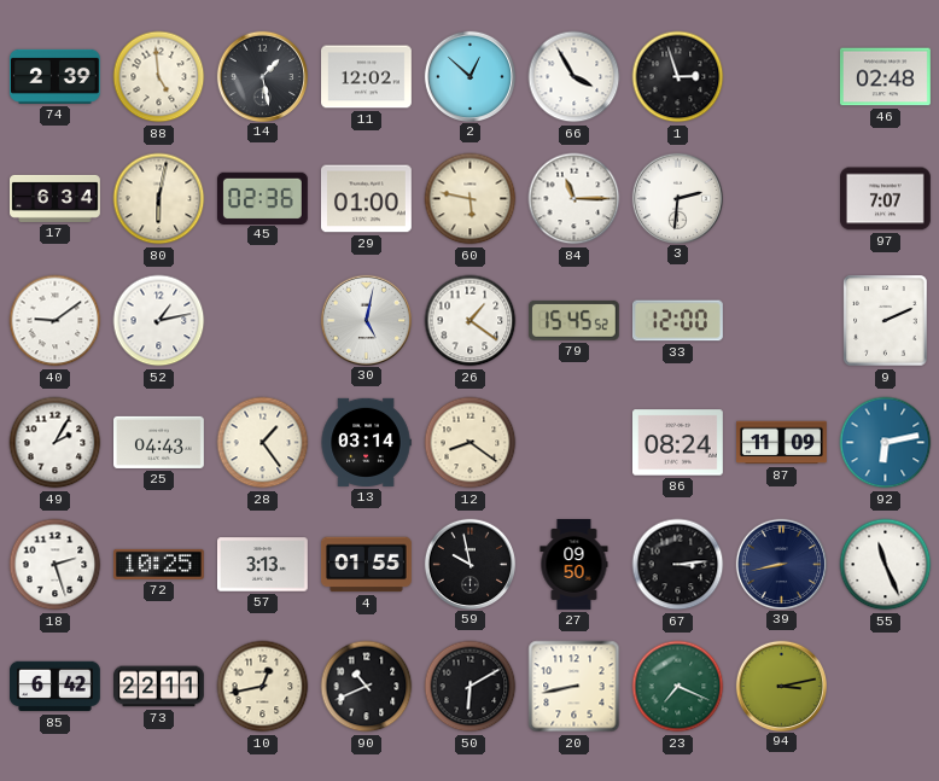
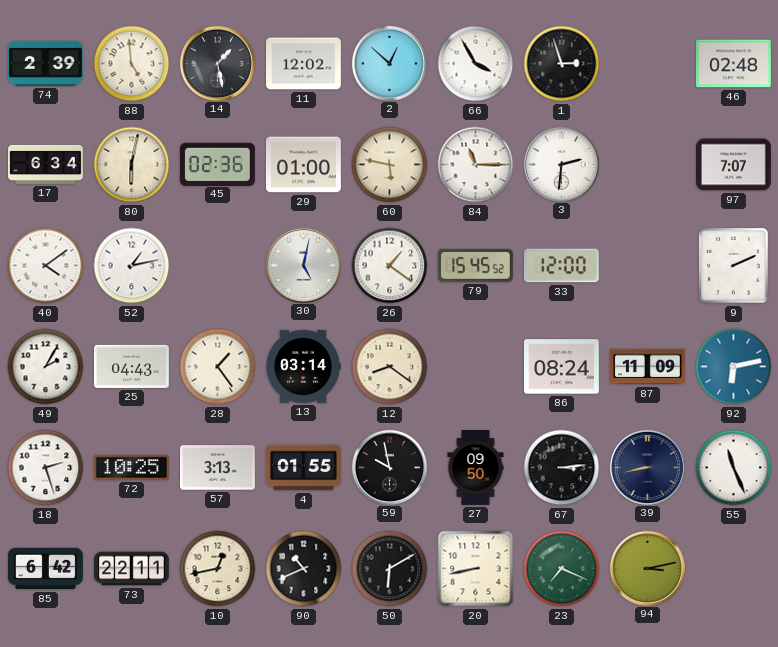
40: 9:09 -> 4:09 (46, 266)
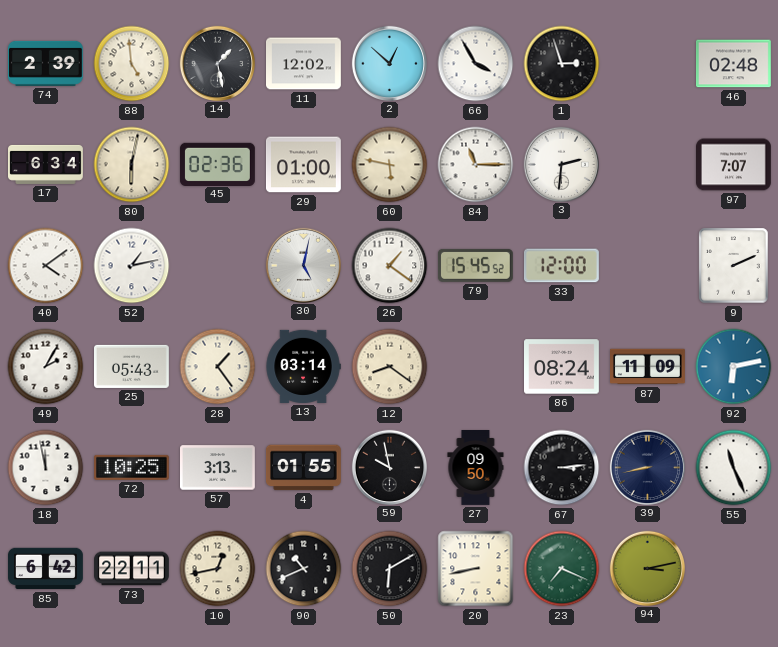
25: 04:43 -> 05:43 (132, 366)
18: 2:27 -> 11:58 (46, 468)
